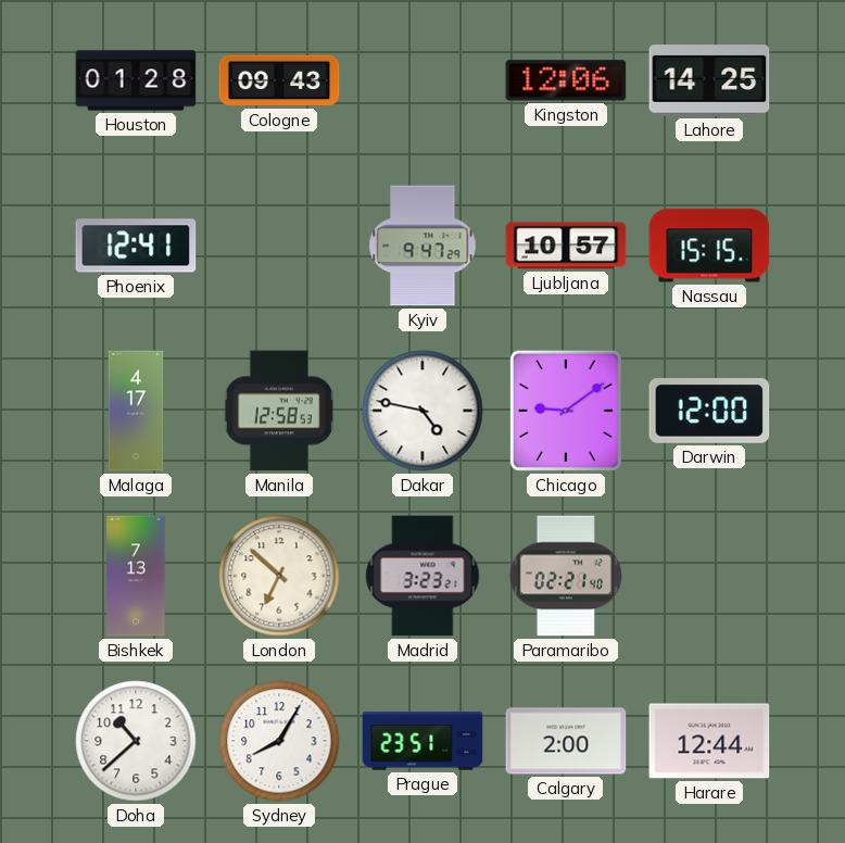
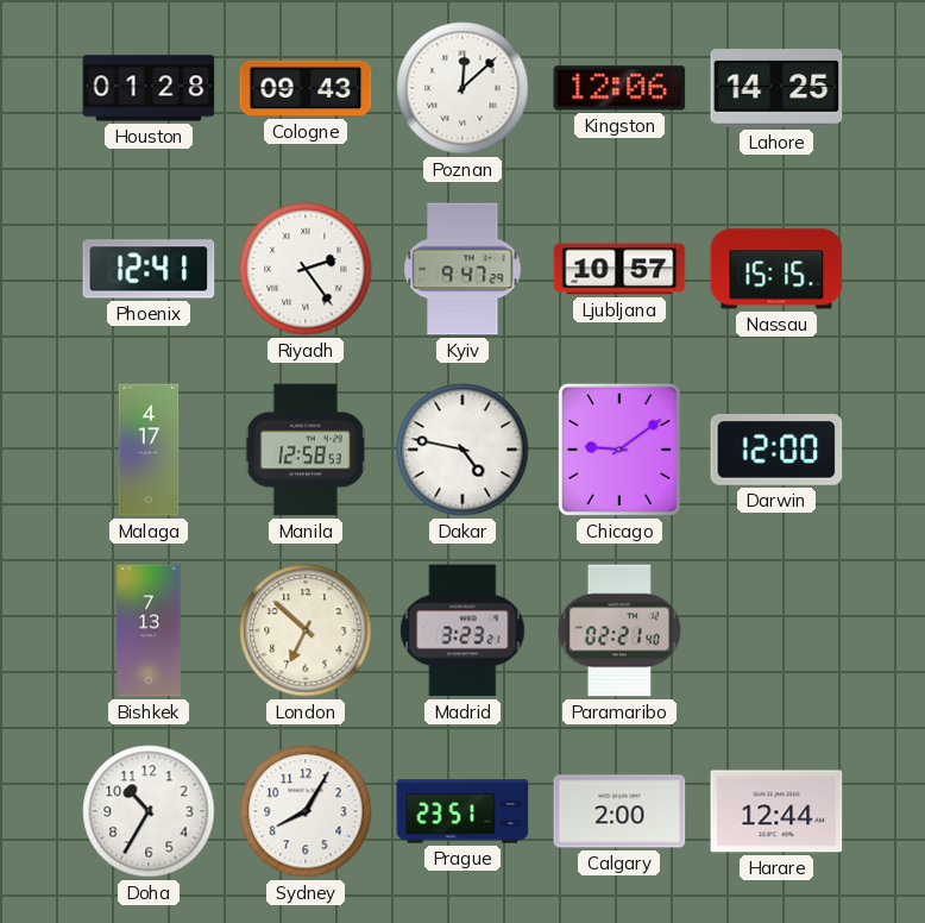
Poznan: none -> 12:08 (462, 88)
Riyadh: none -> 2:24 (306, 269)
Doha: 10:38 -> 10:35 (149, 811)
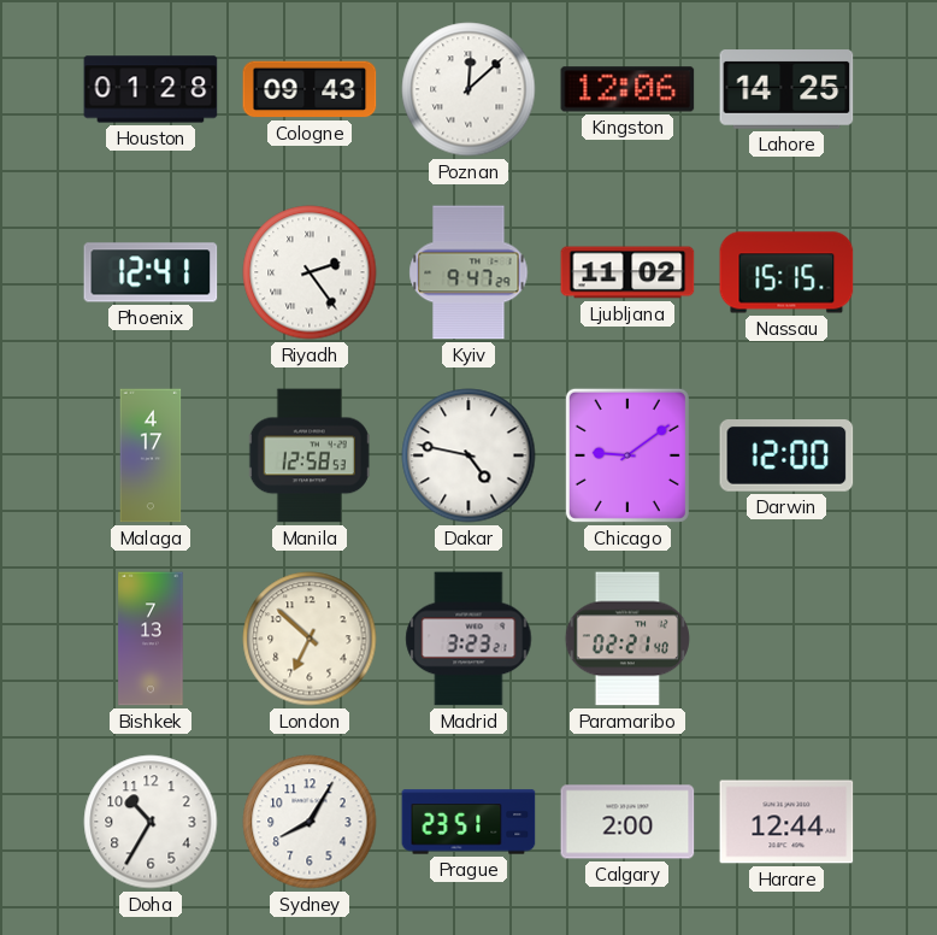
Ljubljana: 10:57 -> 11:02 (627, 272)
